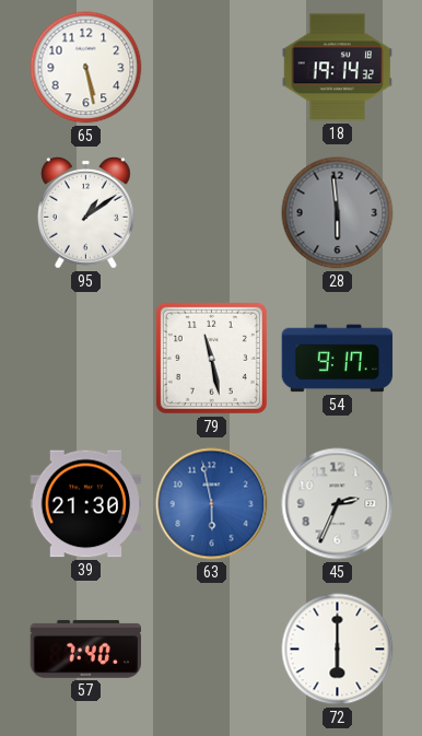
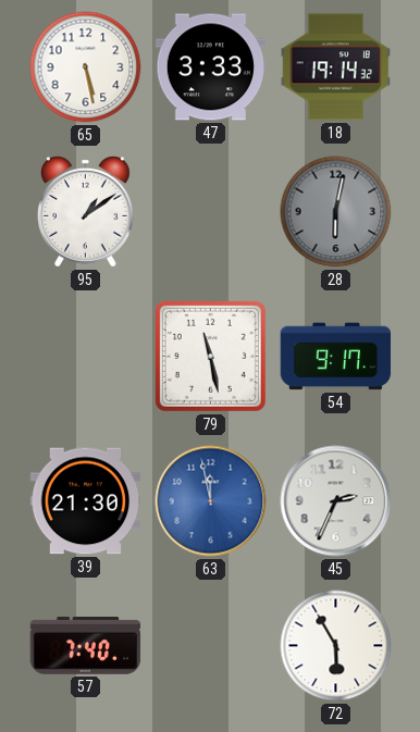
47: none -> 3:33 (211, 67)
28: 5:59 -> 6:02 (336, 212)
63: 5:58 -> 11:58 (211, 501)
72: 6:00 -> 5:55 (336, 646)
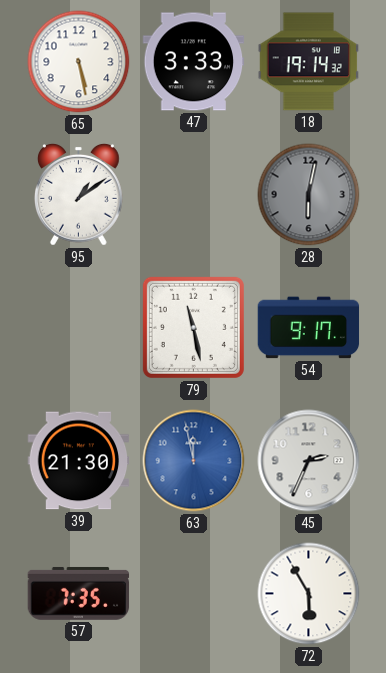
57: 7:40 -> 7:35 (79, 593)
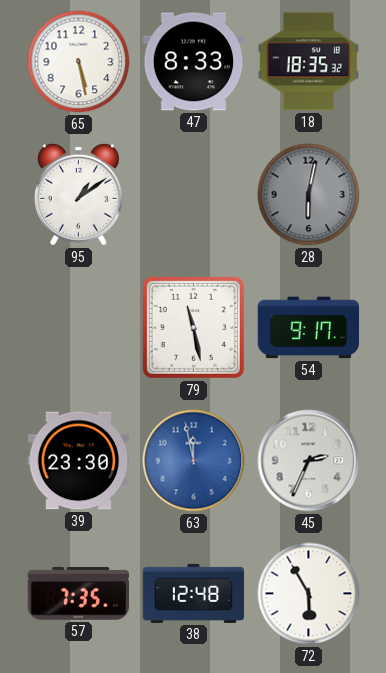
47: 3:33 -> 8:33 (194, 62)
18: 19:14 -> 18:35 (309, 62)
39: 21:30 -> 23:30 (79, 461)
38: none -> 12:48 (194, 593)
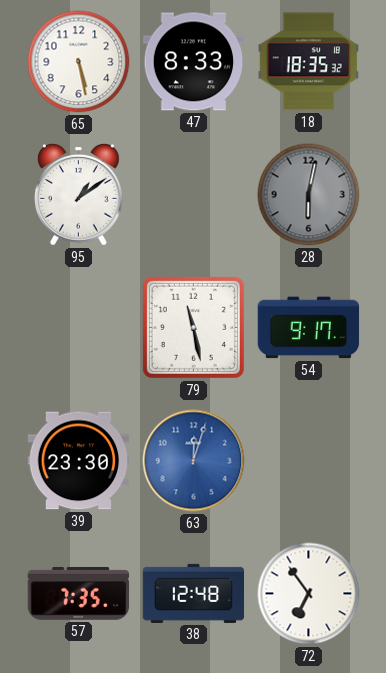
63: 11:58 -> 12:03 (194, 461)
45: 2:34 -> none (309, 461)
72: 5:55 -> 6:54 (309, 594)
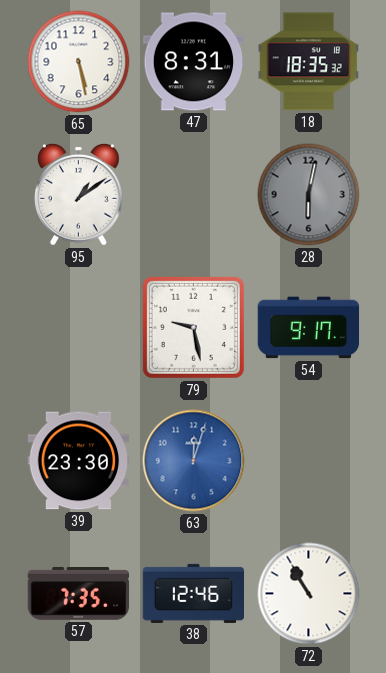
47: 8:33 -> 8:31 (194, 62)
79: 11:28 -> 9:28 (193, 327)
38: 12:48 -> 12:46 (194, 593)
72: 6:54 -> 10:55 (309, 594)
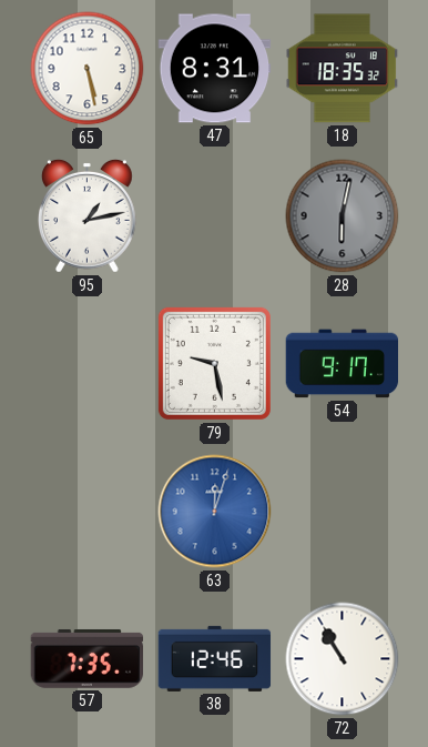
95: 1:09 -> 1:13 (88, 215)
39: 23:30 -> none (79, 461)
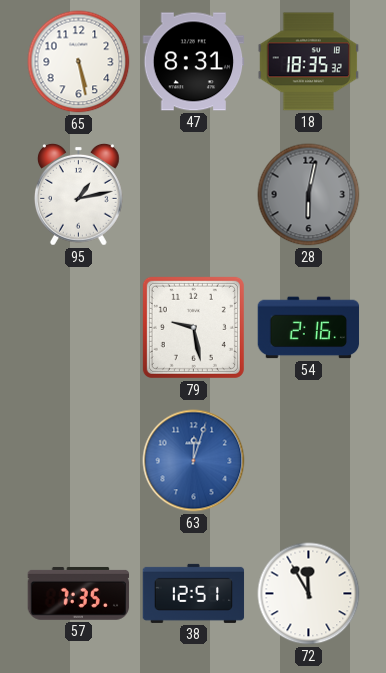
54: 9:17 -> 2:16 (309, 328)
38: 12:46 -> 12:51 (194, 593)
72: 10:55 -> 11:55 (309, 594)
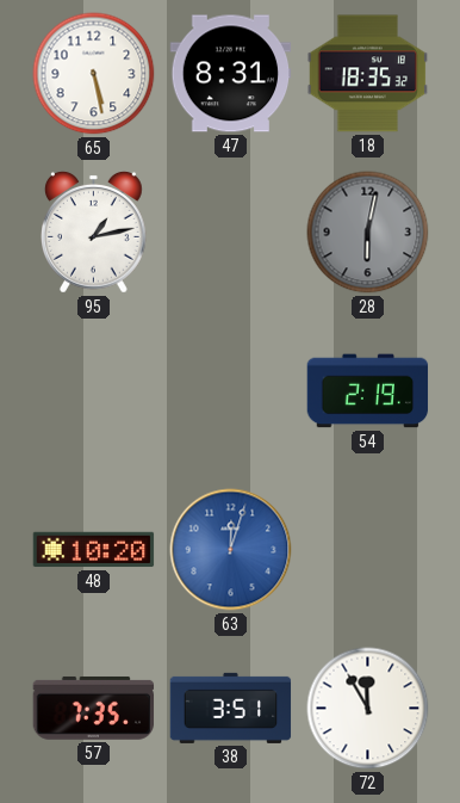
79: 9:28 -> none (193, 327)
54: 2:16 -> 2:19 (368, 391)
48: none -> 10:20 (94, 550)
38: 12:51 -> 3:51 (231, 708)
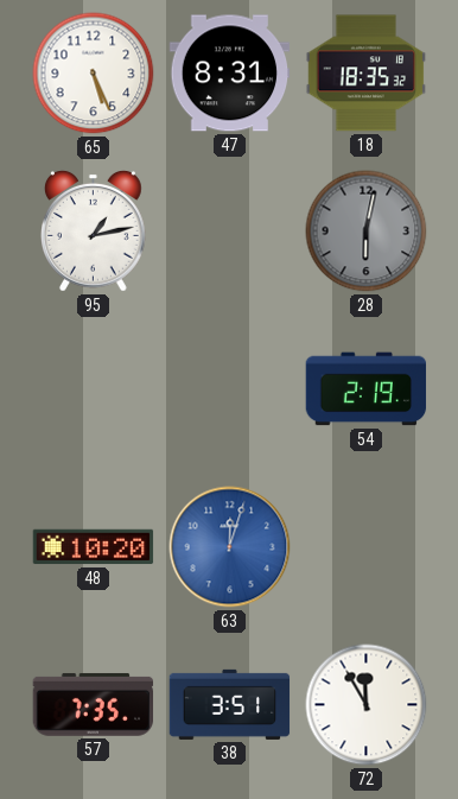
65: 5:28 -> 5:26 (94, 74)
